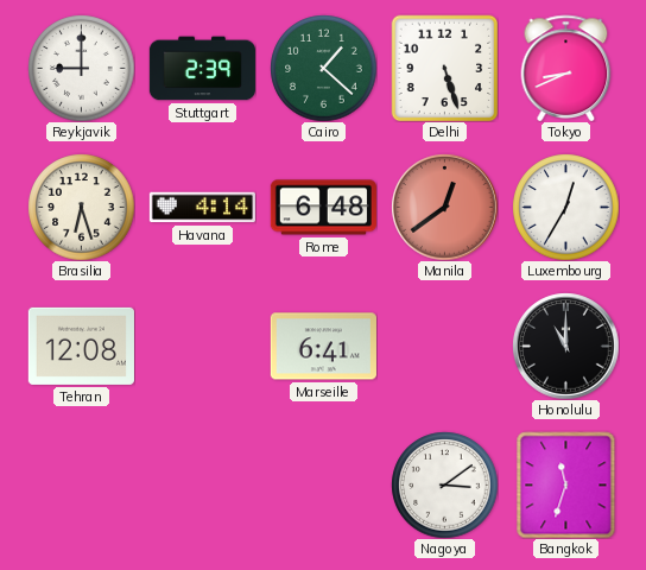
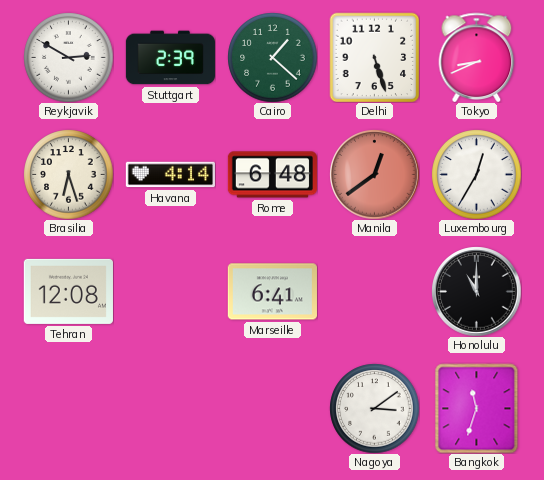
Reykjavik: 9:00 -> 2:50 (68, 57)
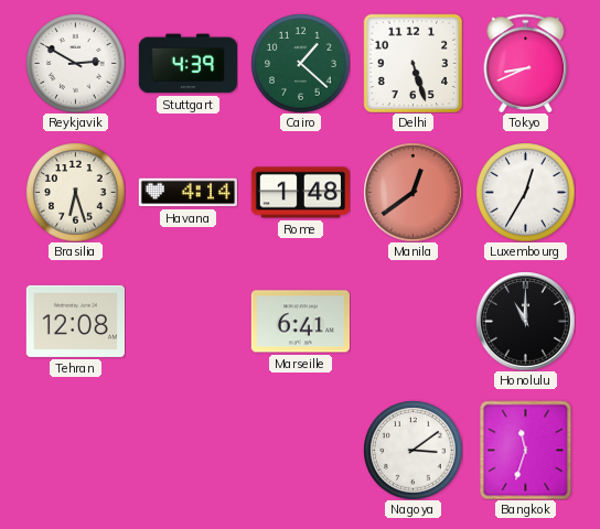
Stuttgart: 2:39 -> 4:39 (187, 64)
Rome: 6:48 -> 1:48 (300, 193)
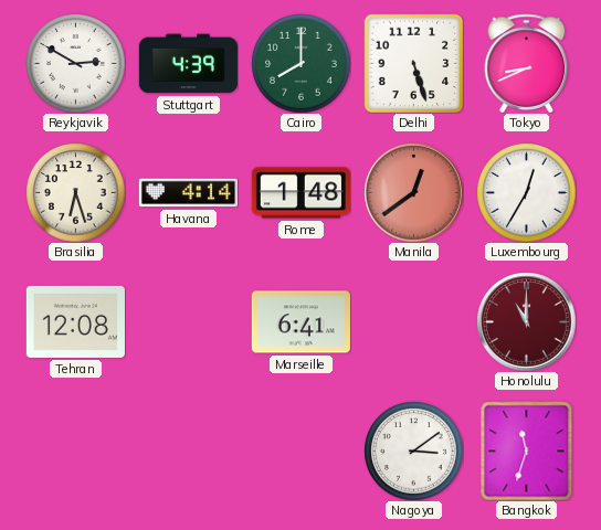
Cairo: 1:22 -> 8:00 (300, 63)
Honolulu dial: black -> burgundy (526, 321)
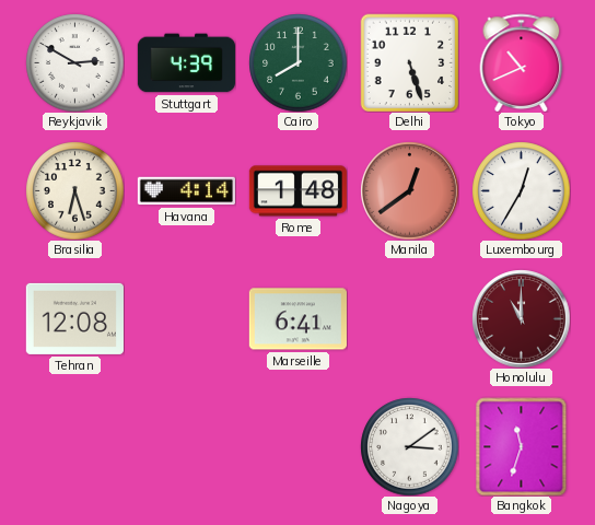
Tokyo: 8:41 -> 10:41 (522, 62)
